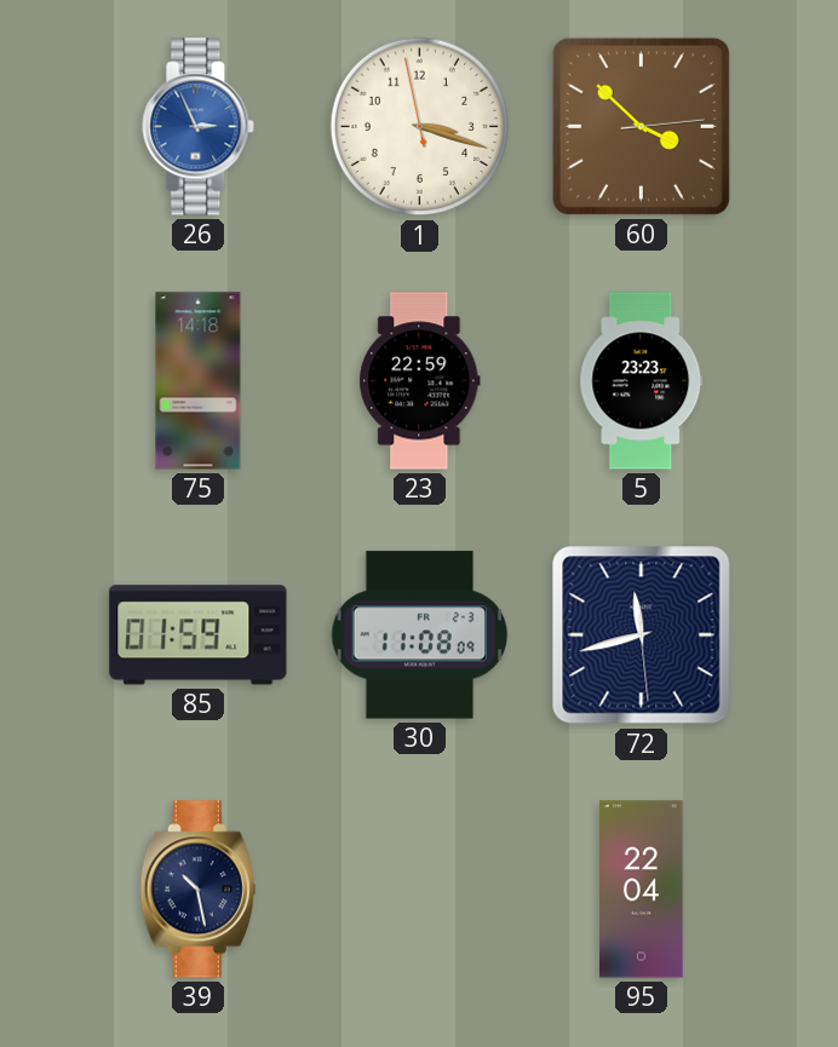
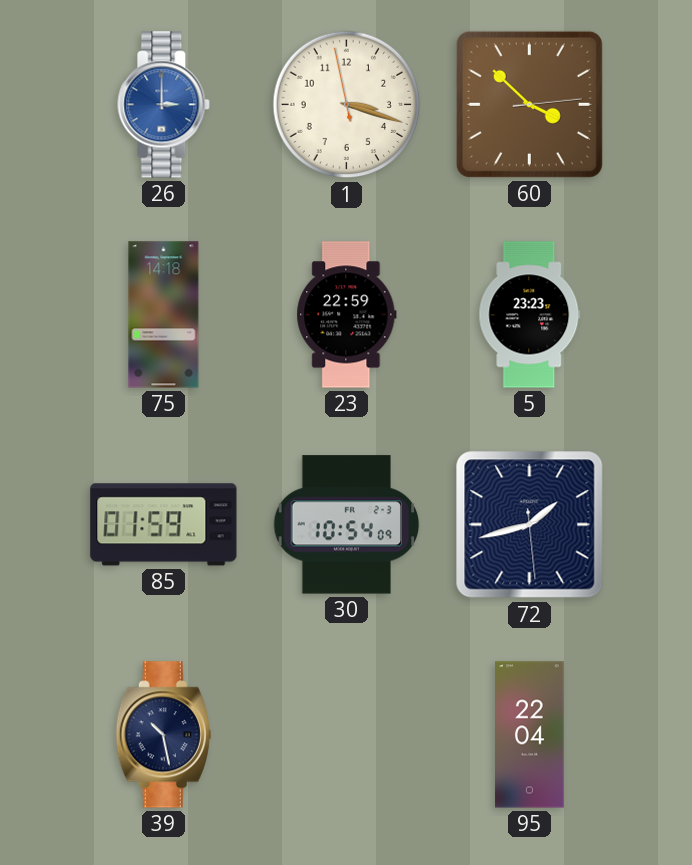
26: 2:56 -> 3:00 (164, 105)
30: 11:08 -> 10:54 (347, 525)
72: 11:42 -> 1:42 (530, 525)
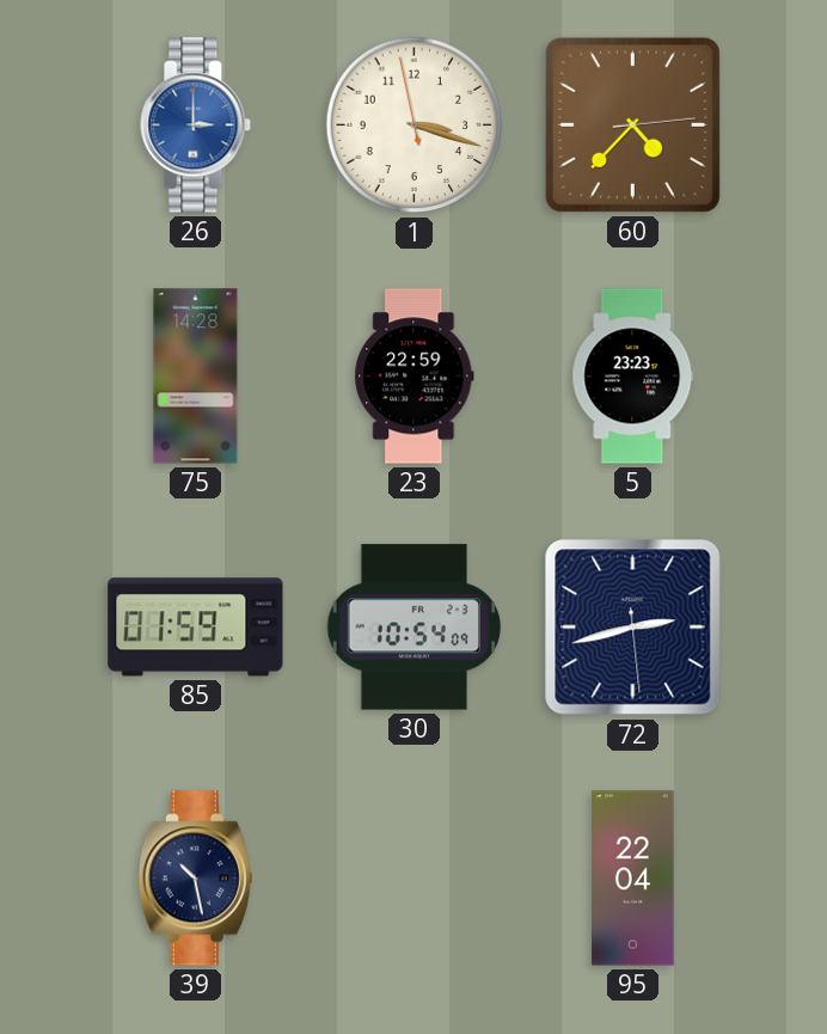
60: 3:52 -> 4:37 (632, 124)
75: 14:18 -> 14:28 (196, 377)
72: 1:42 -> 2:42 (633, 628)
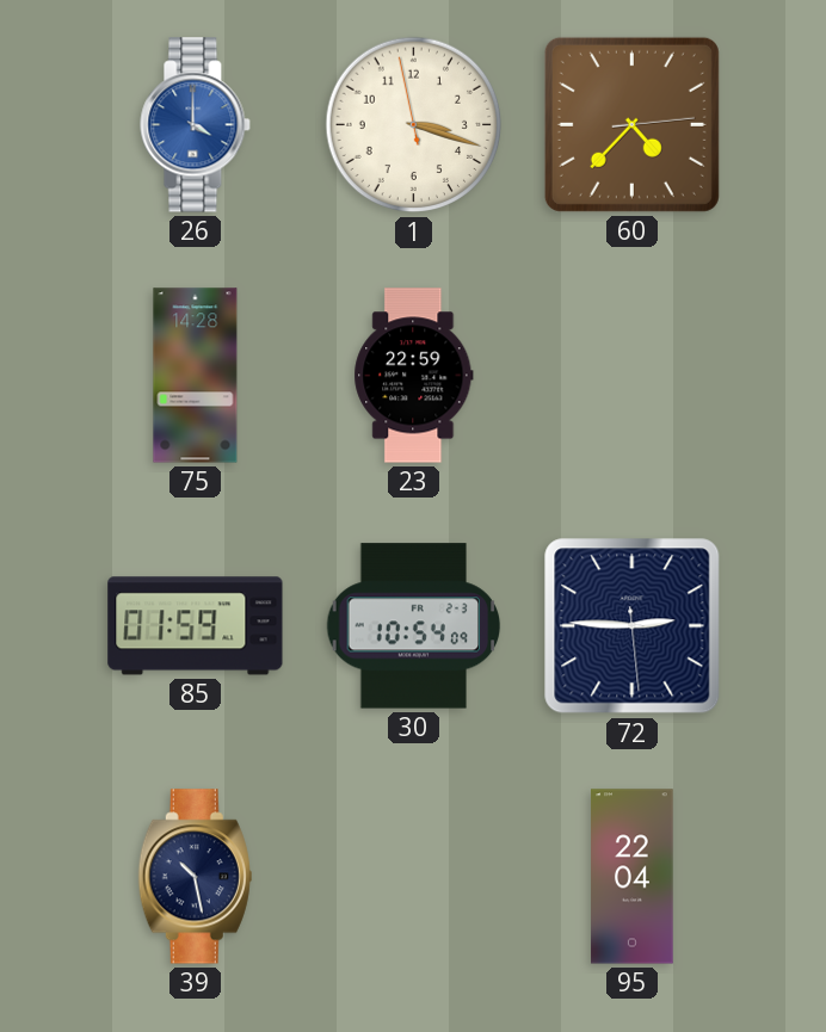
26: 3:00 -> 4:00 (196, 125)
5: 23:23 -> none (633, 377)
72: 2:42 -> 2:45 (633, 626)
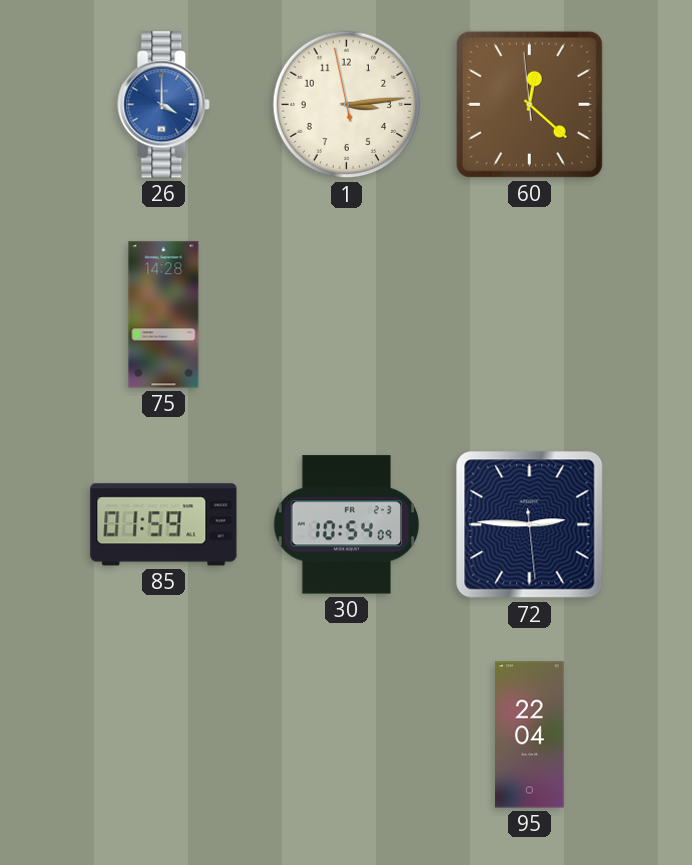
1: 3:17 -> 3:13 (347, 105)
60: 4:37 -> 12:21 (529, 104)
23: 22:59 -> none (414, 376)
39: 10:28 -> none (195, 877)
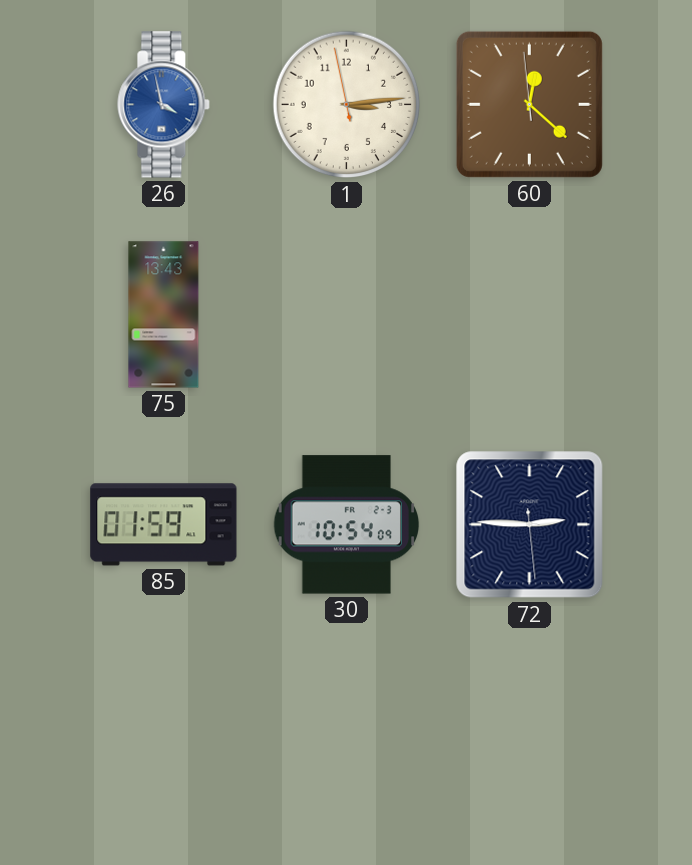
26: 4:00 -> 3:58 (164, 105)
75: 14:28 -> 13:43 (164, 315)
95: 22:04 -> none (530, 735)
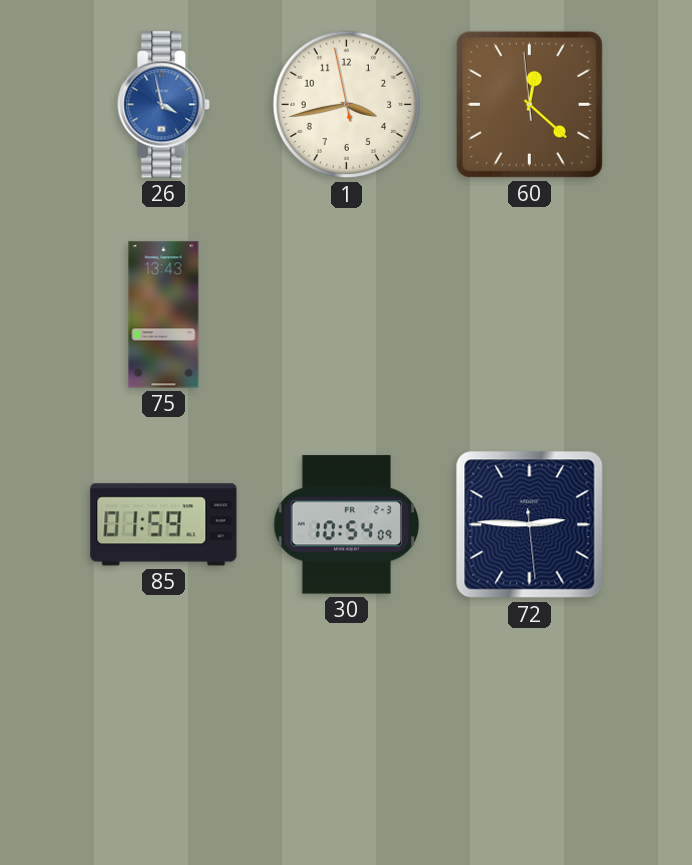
1: 3:13 -> 3:42 (347, 105)
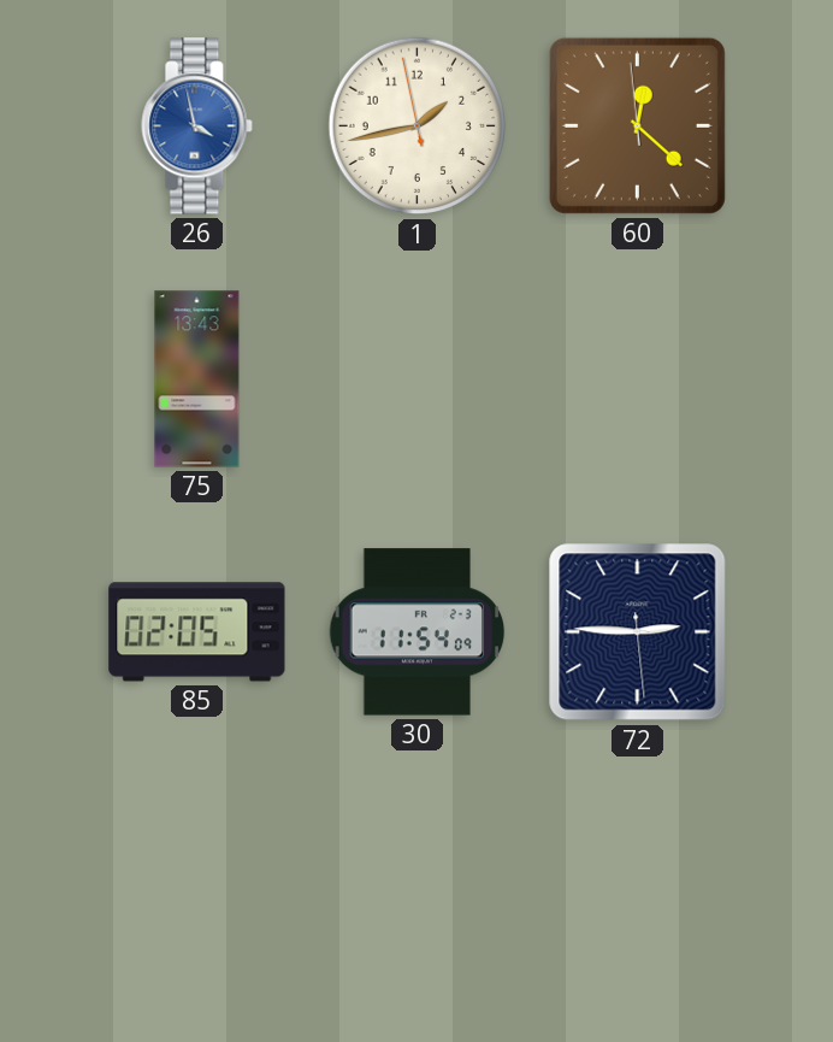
1: 3:42 -> 1:42 (418, 126)
85: 01:59 -> 02:05 (197, 632)
30: 10:54 -> 11:54 (418, 632)
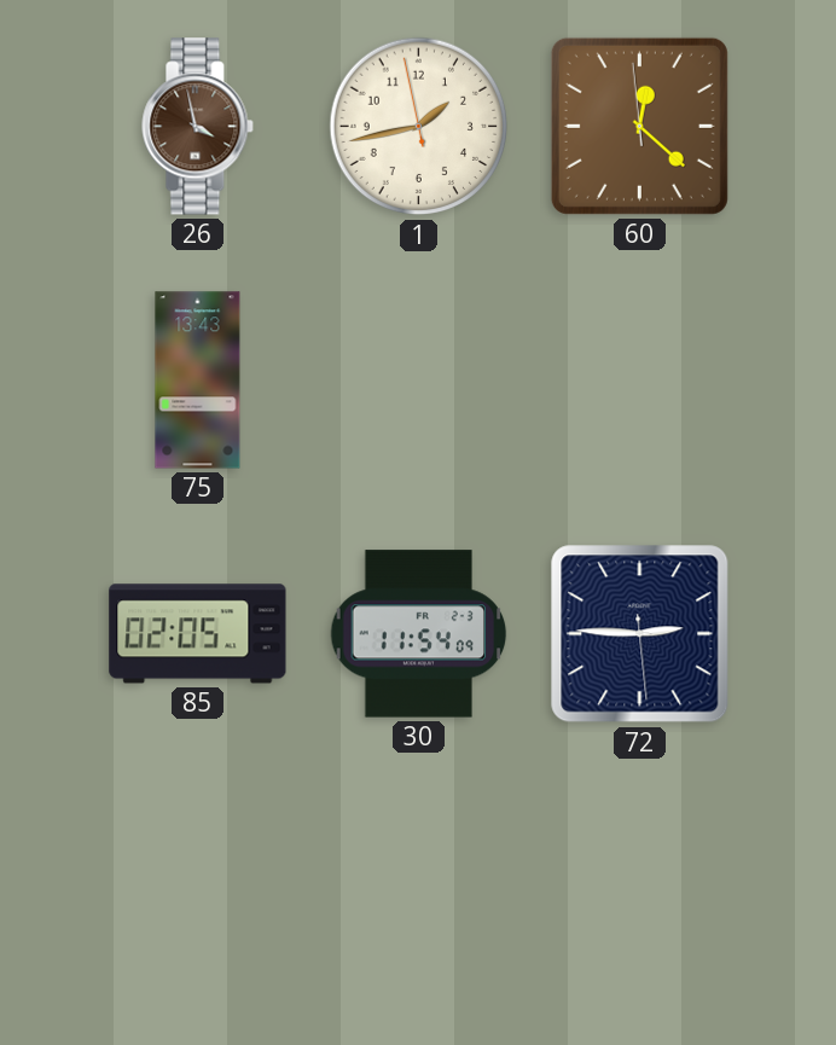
26 dial: blue -> brown (198, 127)
